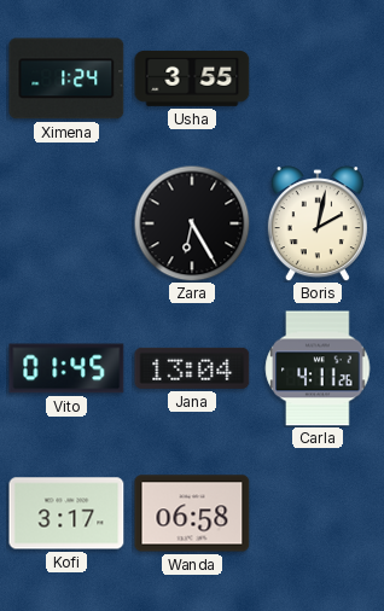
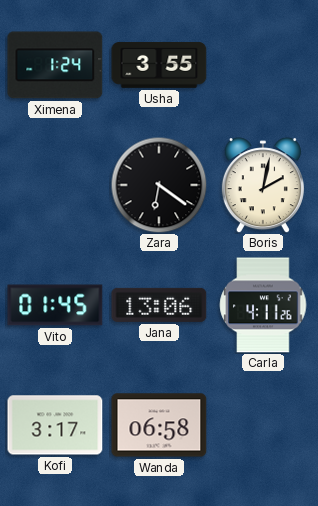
Zara: 6:25 -> 6:21 (159, 185)
Jana: 13:04 -> 13:06 (159, 305)
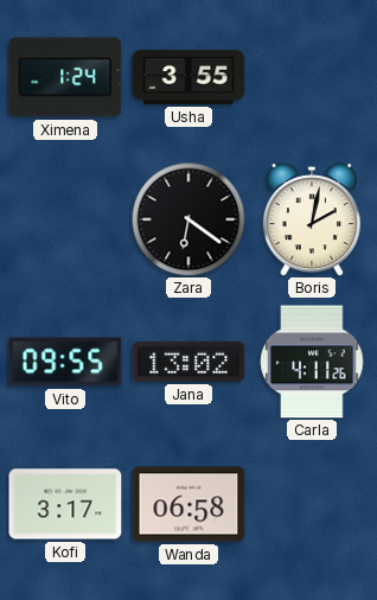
Vito: 01:45 -> 09:55 (65, 362)
Jana: 13:06 -> 13:02 (188, 362)
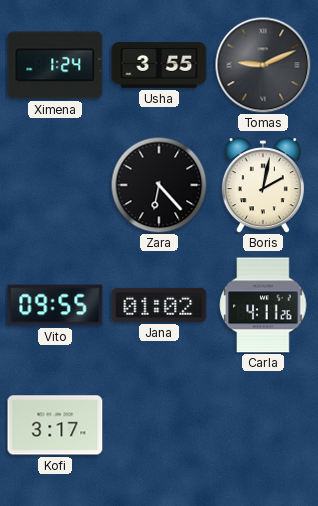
Tomas: none -> 9:11 (263, 65)
Zara: 6:21 -> 6:23 (159, 185)
Jana: 13:02 -> 01:02 (159, 305)
Wanda: 06:58 -> none (188, 504)
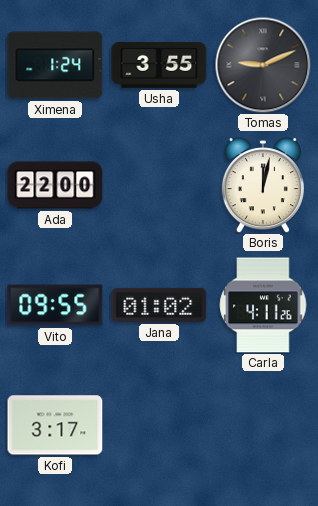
Ada: none -> 22:00 (55, 185)
Zara: 6:23 -> none (159, 185)
Boris: 2:02 -> 12:02 (263, 185)
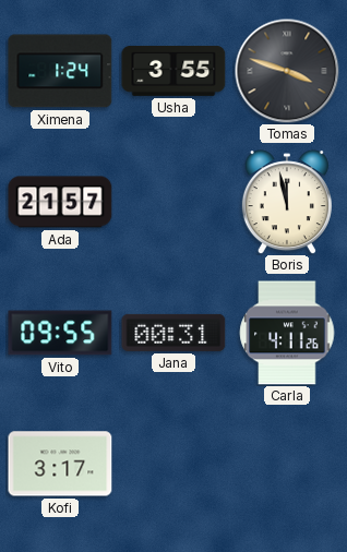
Tomas: 9:11 -> 3:48 (287, 71)
Ada: 22:00 -> 21:57 (60, 202)
Boris: 12:02 -> 11:58 (287, 202)
Jana: 01:02 -> 00:31 (174, 333)
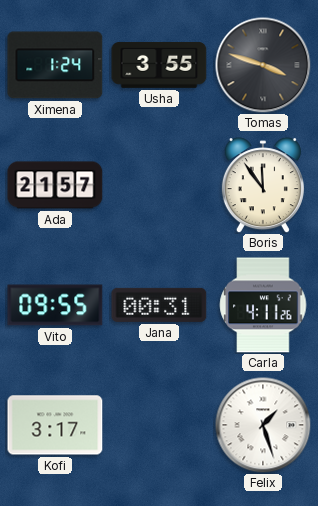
Boris: 11:58 -> 11:54 (263, 185)
Felix: none -> 1:27 (263, 425)
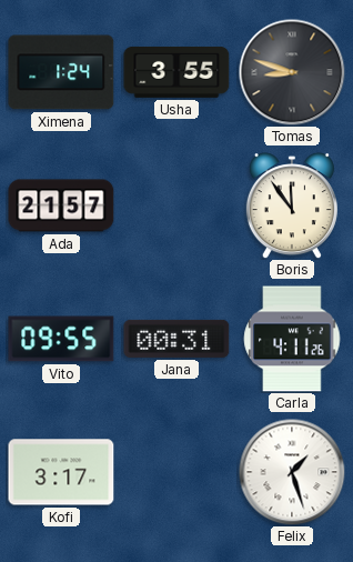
Tomas: 3:48 -> 8:48 (292, 72)
